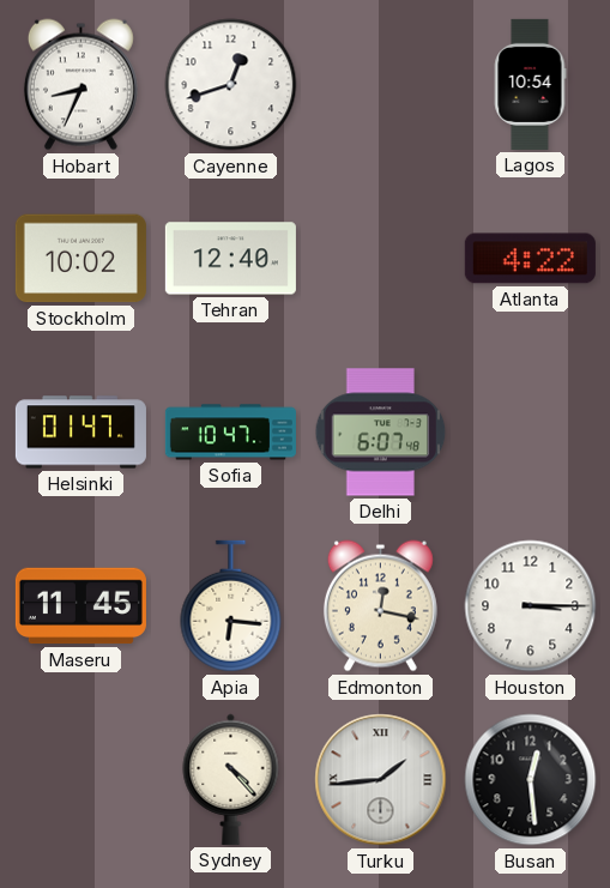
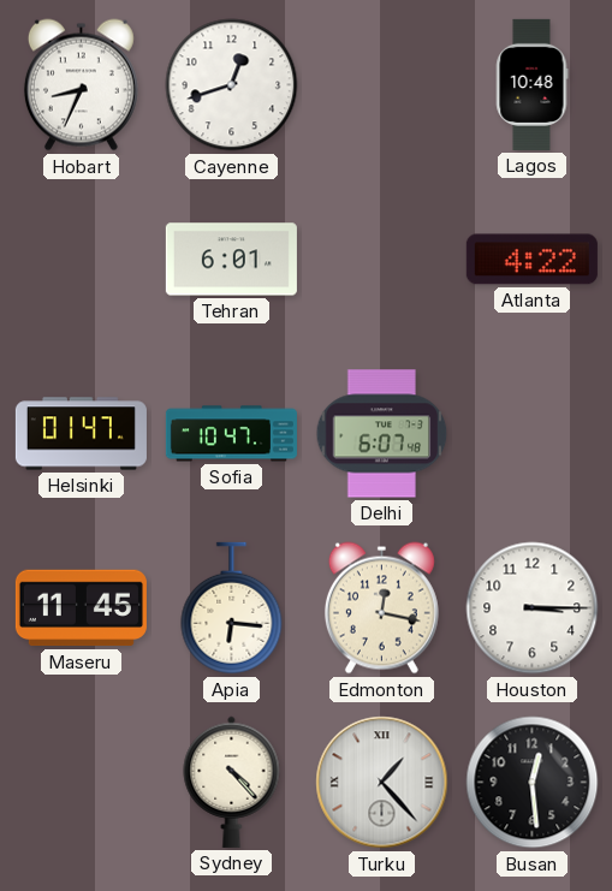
Lagos: 10:54 -> 10:48 (531, 84)
Stockholm: 10:02 -> none (80, 259)
Tehran: 12:40 -> 6:01 (231, 260)
Turku: 1:44 -> 1:23 (382, 783)
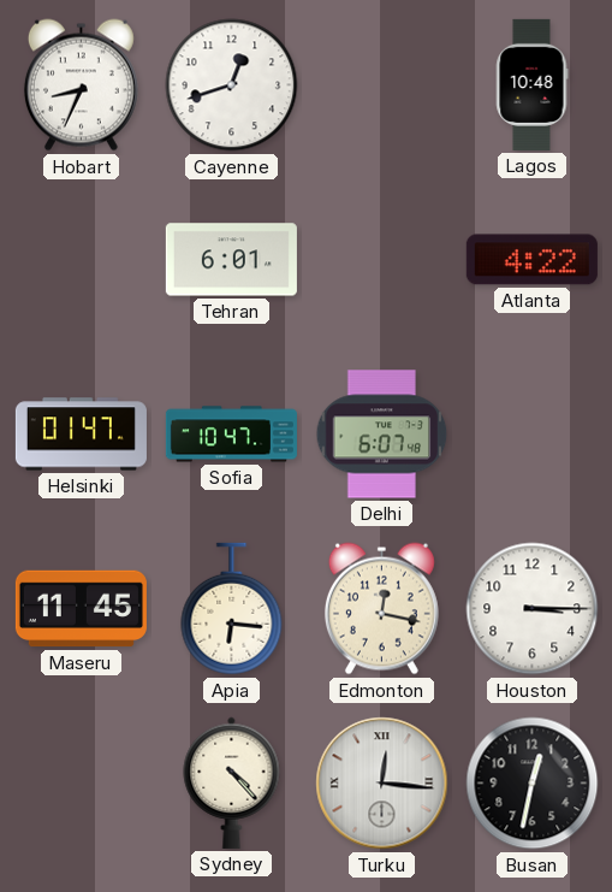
Turku: 1:23 -> 12:16 (382, 784)
Busan: 12:29 -> 12:32 (533, 784)
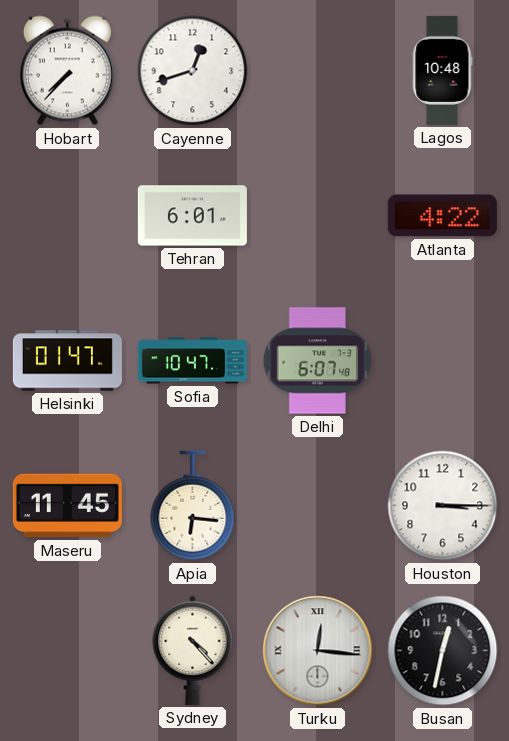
Hobart: 8:34 -> 7:37 (67, 71)
Edmonton: 12:17 -> none (381, 609)
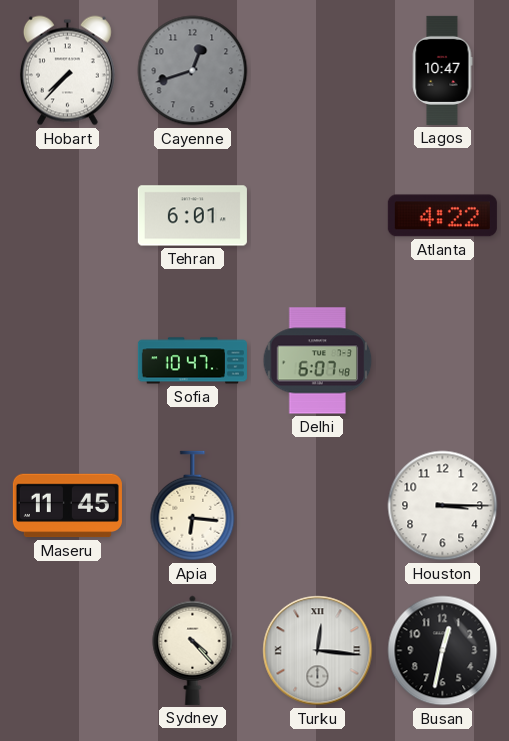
Cayenne dial: white -> grey (193, 71)
Lagos: 10:48 -> 10:47 (442, 70)
Helsinki: 01:47 -> none (67, 361)
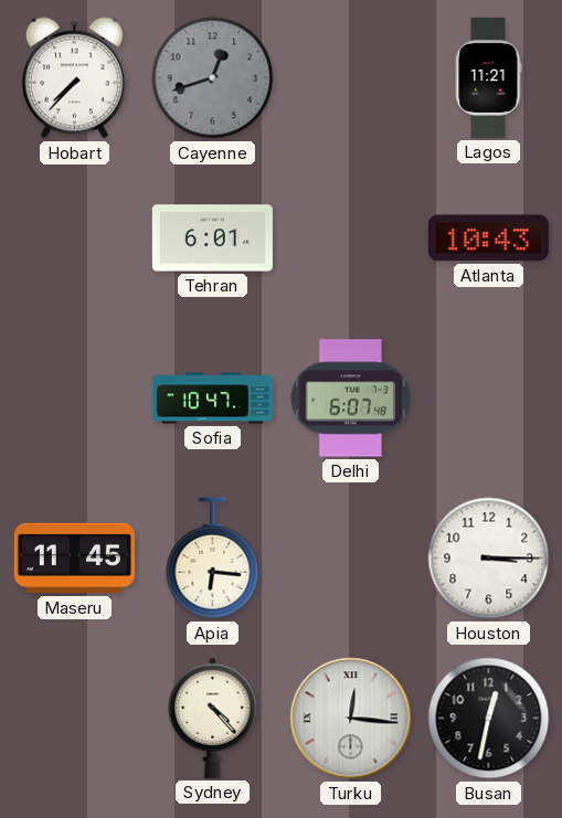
Lagos: 10:47 -> 11:21 (488, 77)
Atlanta: 4:22 -> 10:43 (488, 238)
